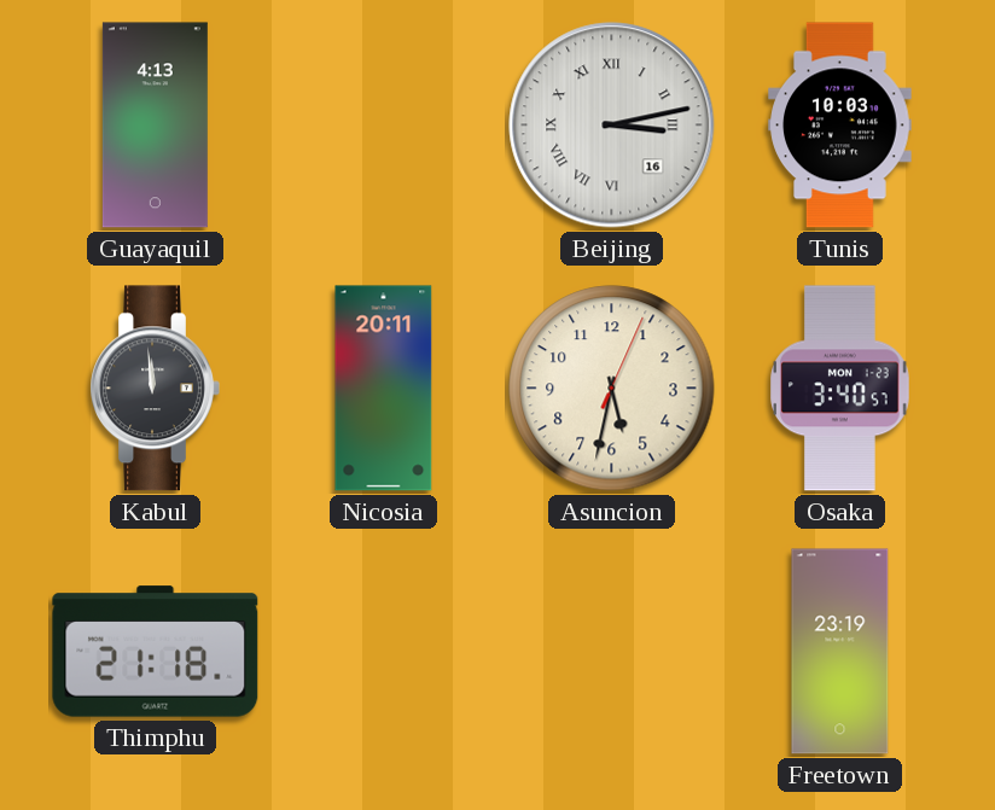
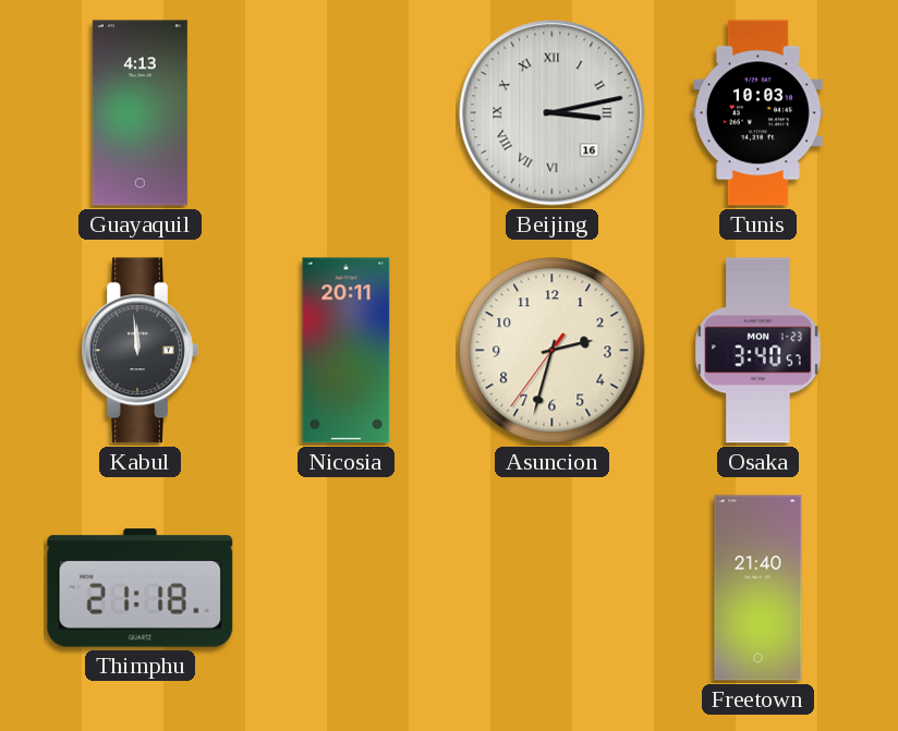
Asuncion: 5:32 -> 2:32 (553, 351)
Freetown: 23:19 -> 21:40 (759, 588)
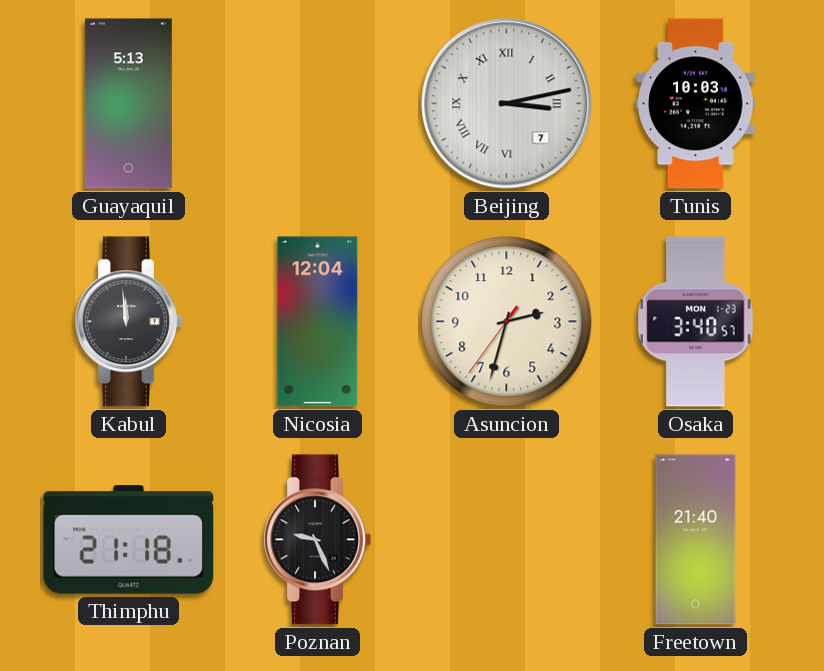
Guayaquil: 4:13 -> 5:13 (128, 104)
Beijing date: 16 -> 7 (507, 104)
Nicosia: 20:11 -> 12:04 (318, 322)
Poznan: none -> 9:26 (317, 540)
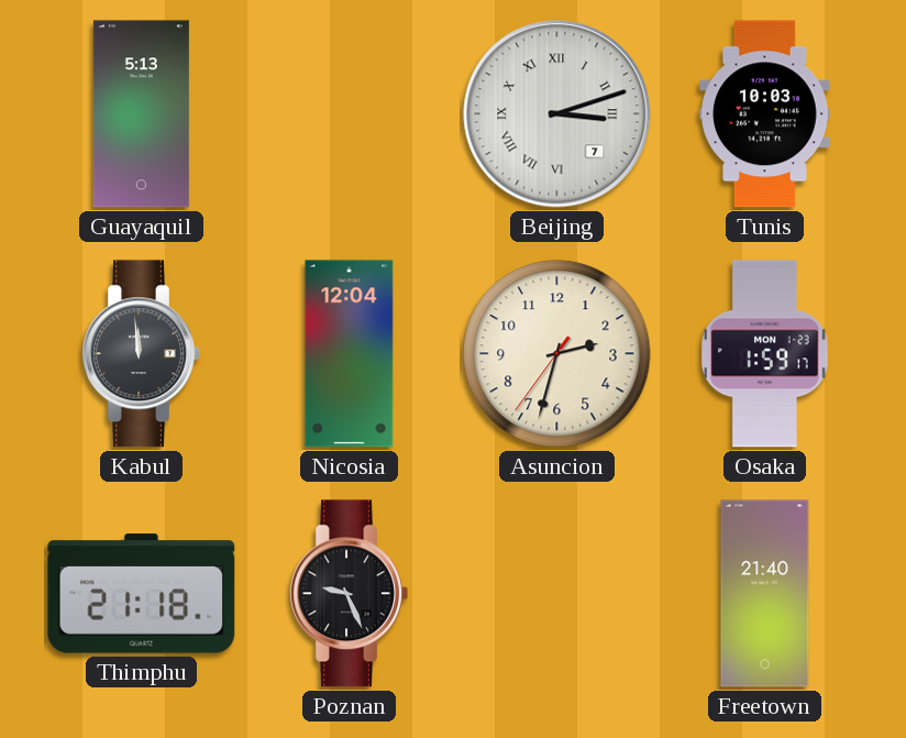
Beijing: 3:13 -> 3:12 (557, 114)
Osaka: 3:40 -> 1:59 (765, 354)
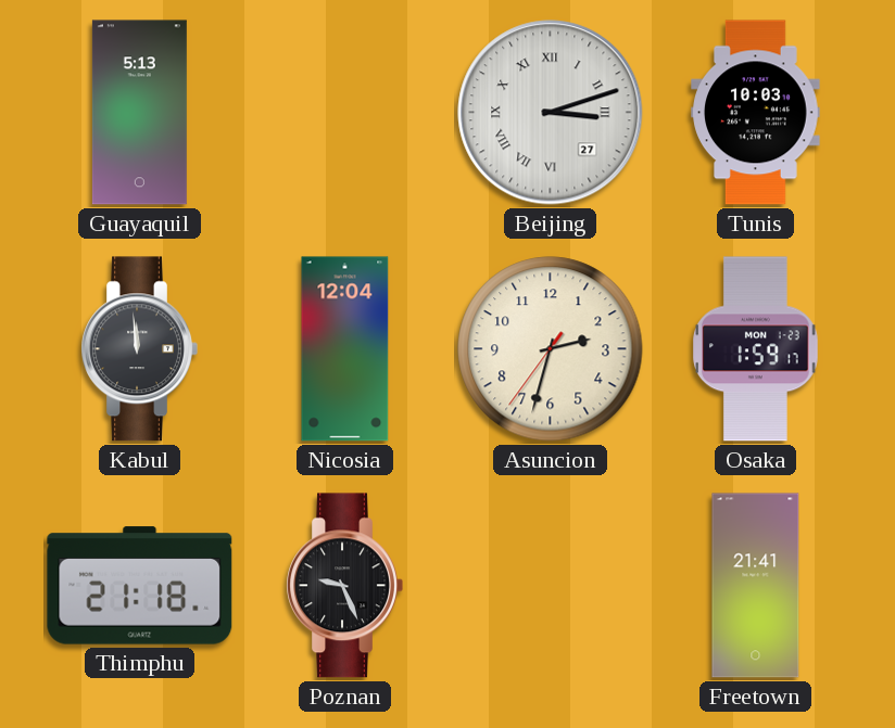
Beijing date: 7 -> 27 (551, 113)
Freetown: 21:40 -> 21:41 (756, 586)
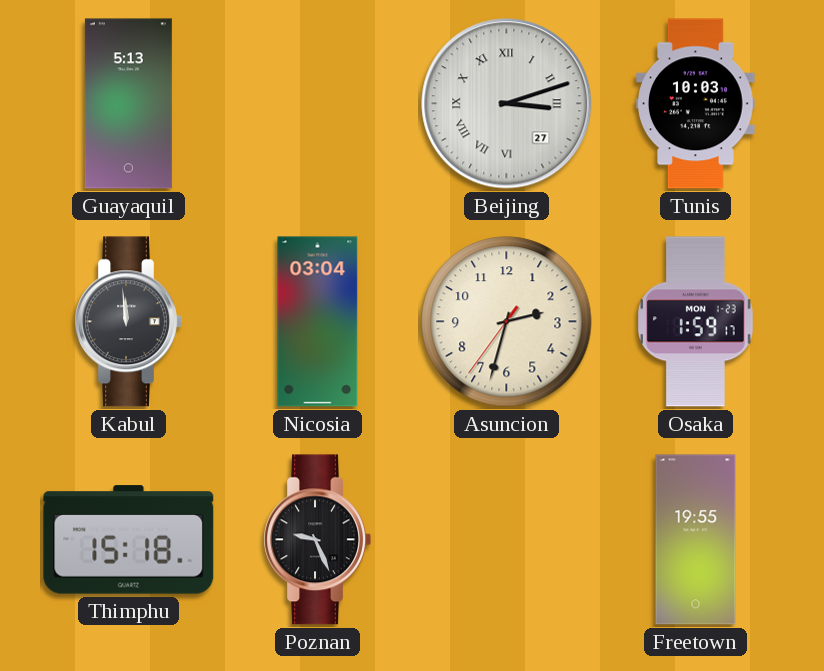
Nicosia: 12:04 -> 03:04 (318, 322)
Thimphu: 21:18 -> 15:18 (129, 540)
Freetown: 21:41 -> 19:55 (696, 540)
